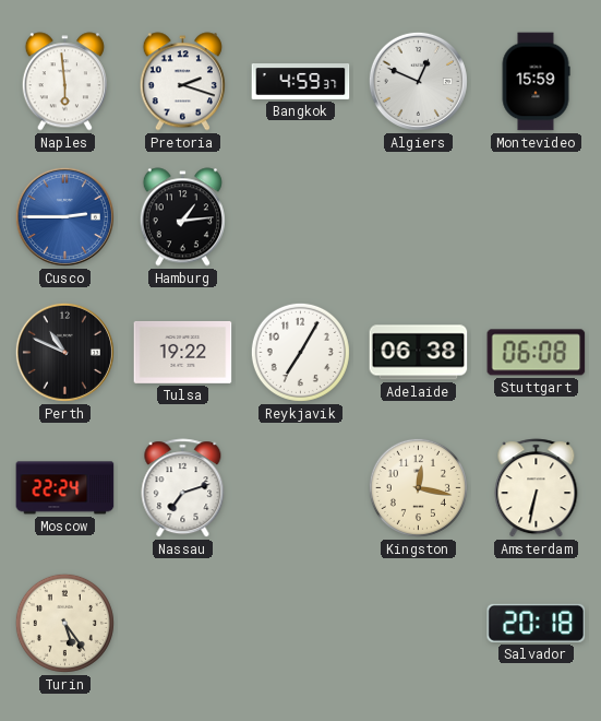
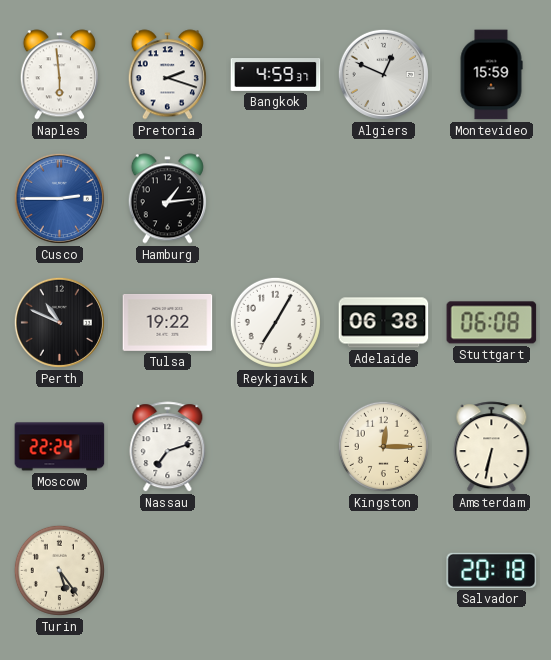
Kingston: 12:17 -> 12:15 (383, 446)
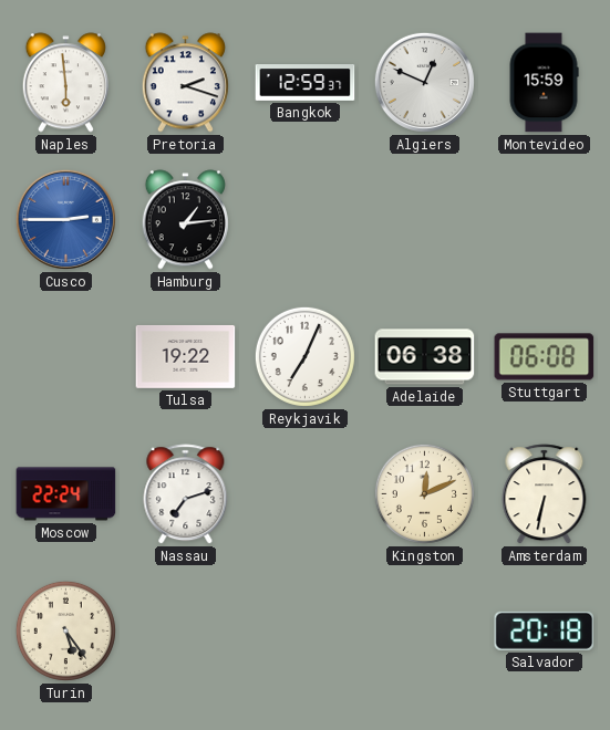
Bangkok: 4:59 -> 12:59 (306, 83)
Perth: 10:49 -> none (59, 322)
Reykjavik: 7:05 -> 7:04 (304, 356)
Kingston: 12:15 -> 12:11 (424, 493)
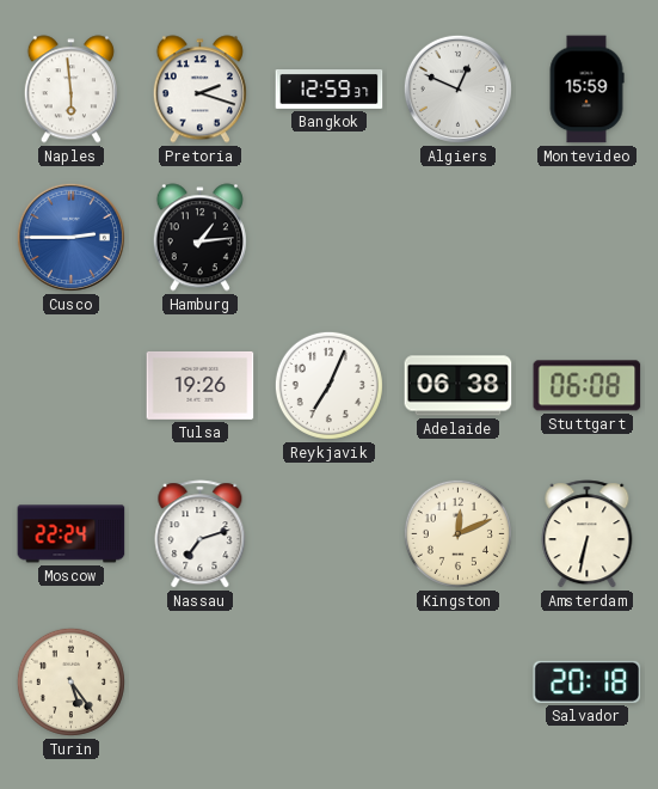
Tulsa: 19:22 -> 19:26 (201, 385)
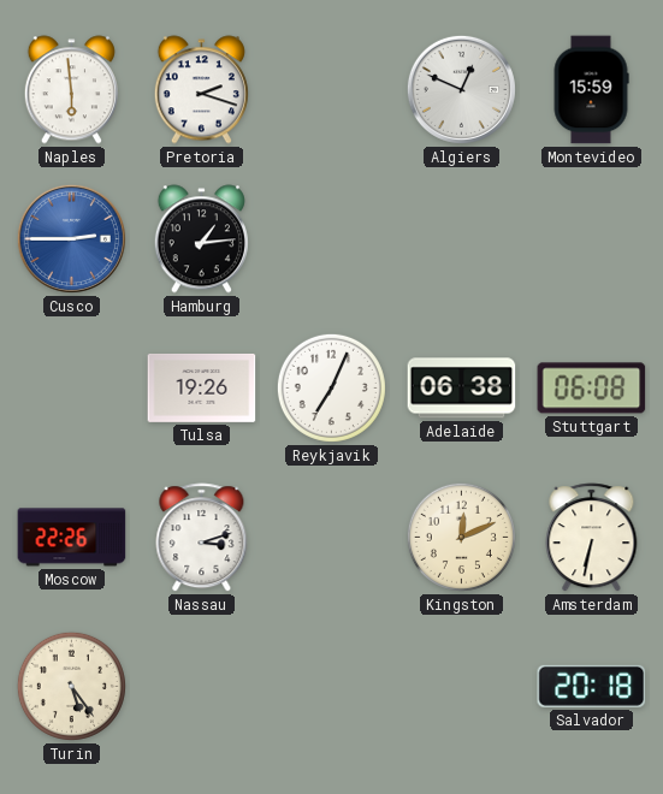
Bangkok: 12:59 -> none (330, 90)
Moscow: 22:24 -> 22:26 (72, 538)
Nassau: 7:12 -> 3:12 (202, 538)
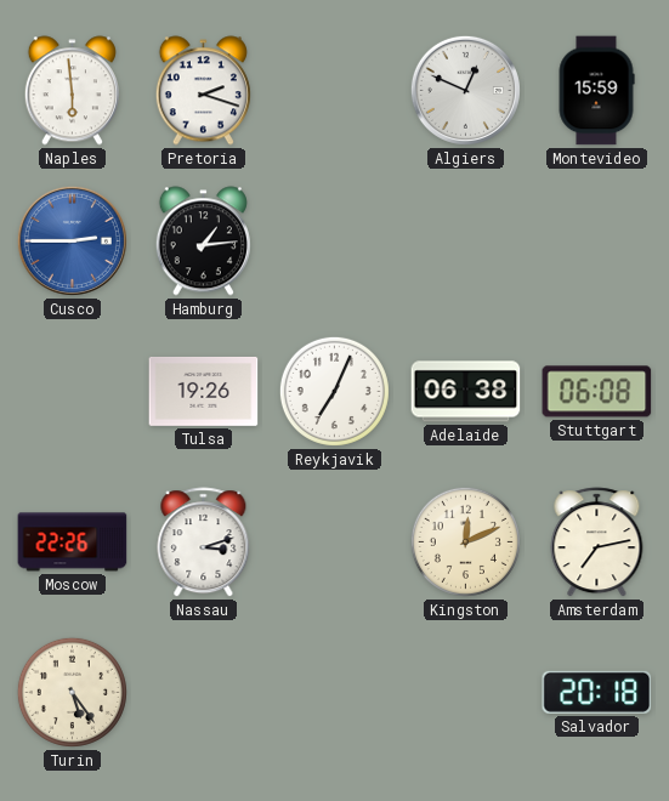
Amsterdam: 6:32 -> 7:13 (597, 542)
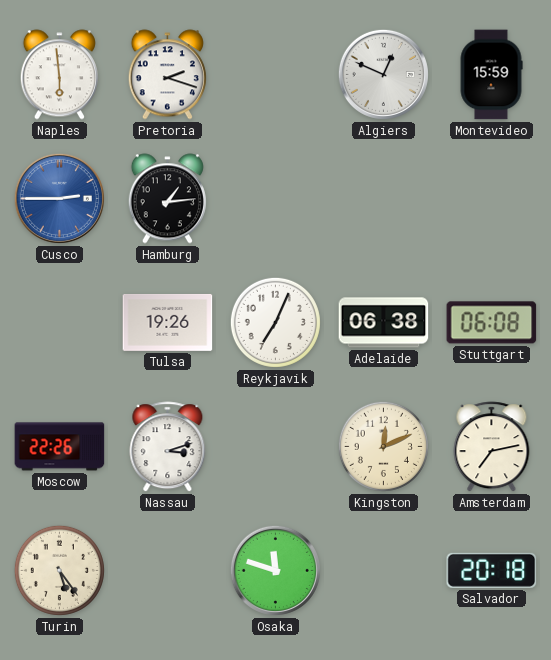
Osaka: none -> 11:48 (275, 570)
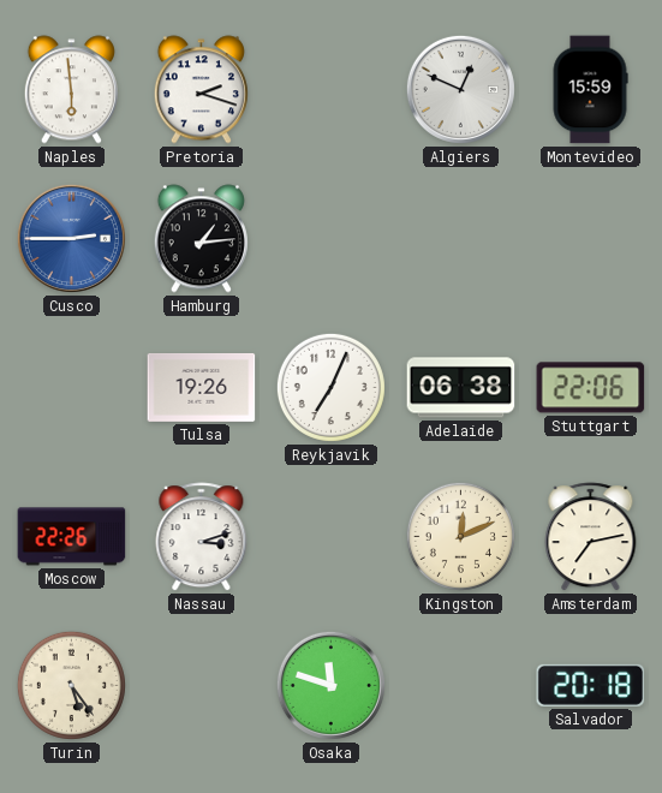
Stuttgart: 06:08 -> 22:06 (591, 388)
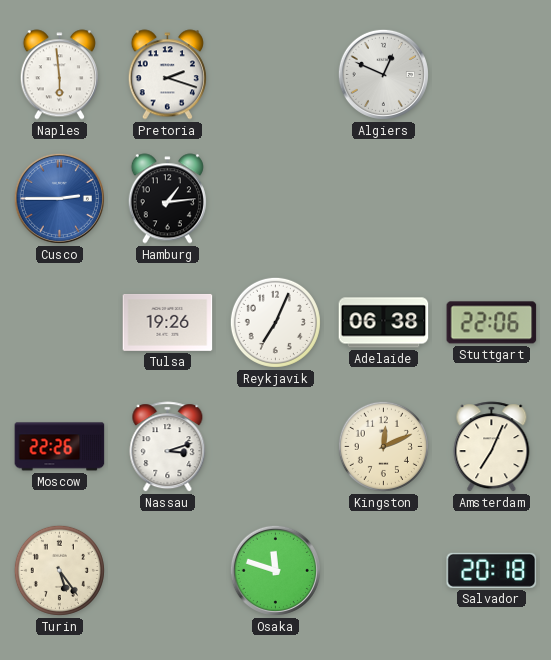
Montevideo: 15:59 -> none (590, 90)
Amsterdam: 7:13 -> 7:04 (492, 447)
